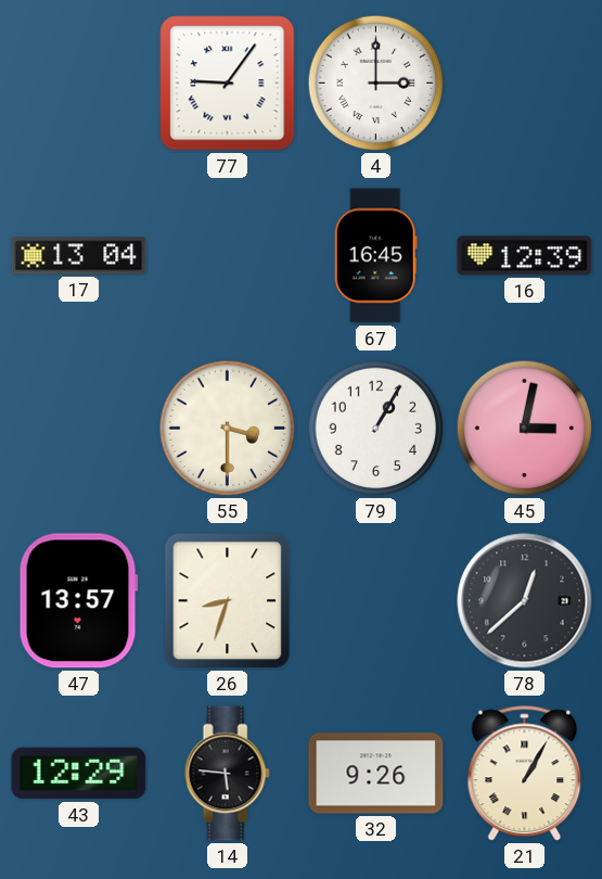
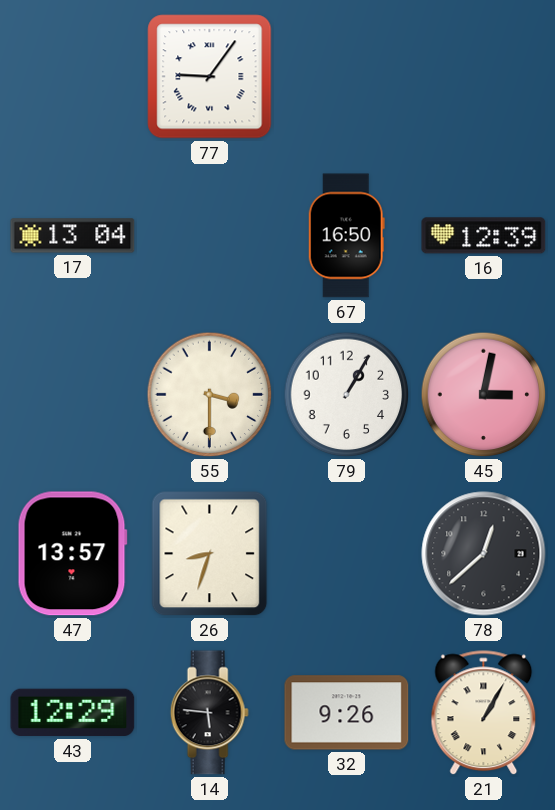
4: 3:00 -> none (376, 84)
67: 16:45 -> 16:50 (346, 236)
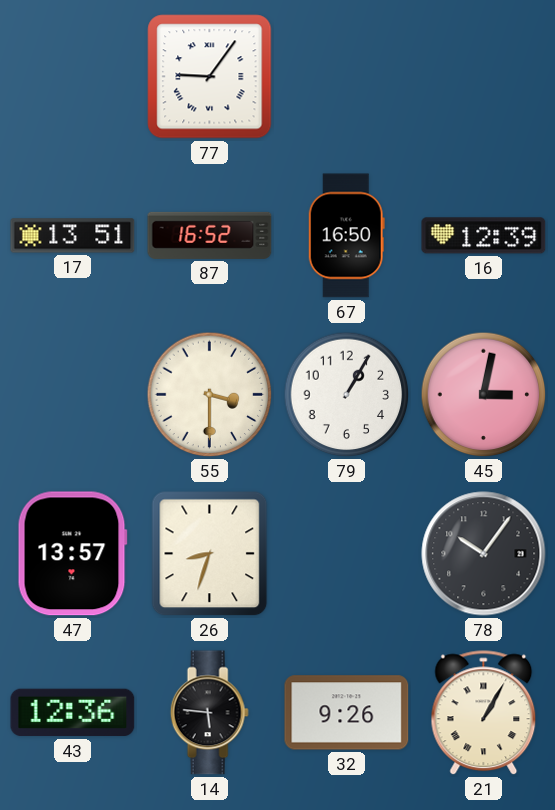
17: 13:04 -> 13:51 (73, 236)
87: none -> 16:52 (210, 235)
78: 12:38 -> 10:06 (484, 554)
43: 12:29 -> 12:36 (73, 713)
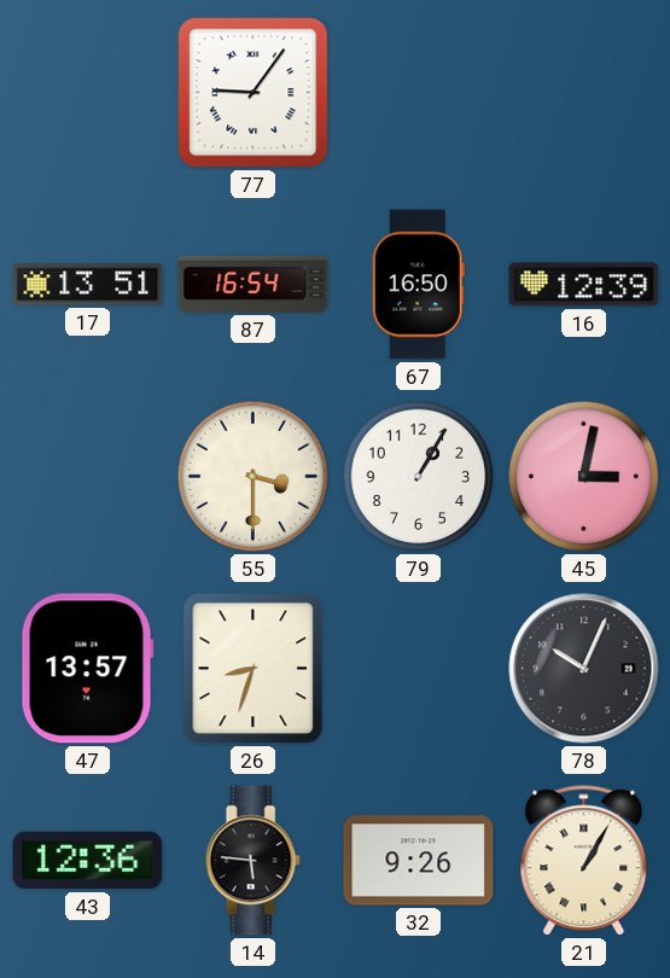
87: 16:52 -> 16:54 (254, 284)
78: 10:06 -> 10:04 (584, 669)
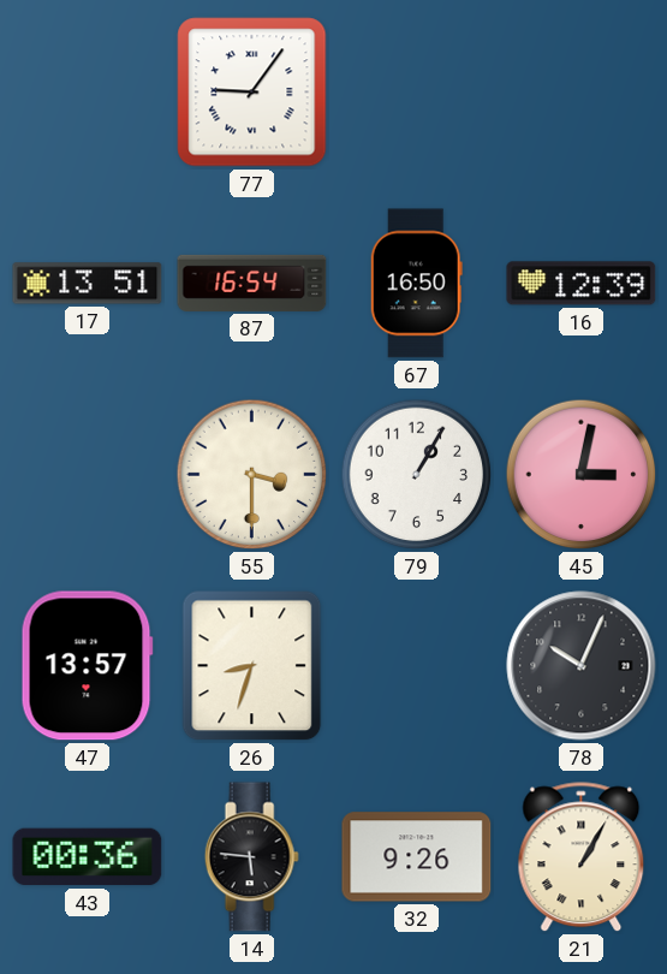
43: 12:36 -> 00:36 (88, 857)
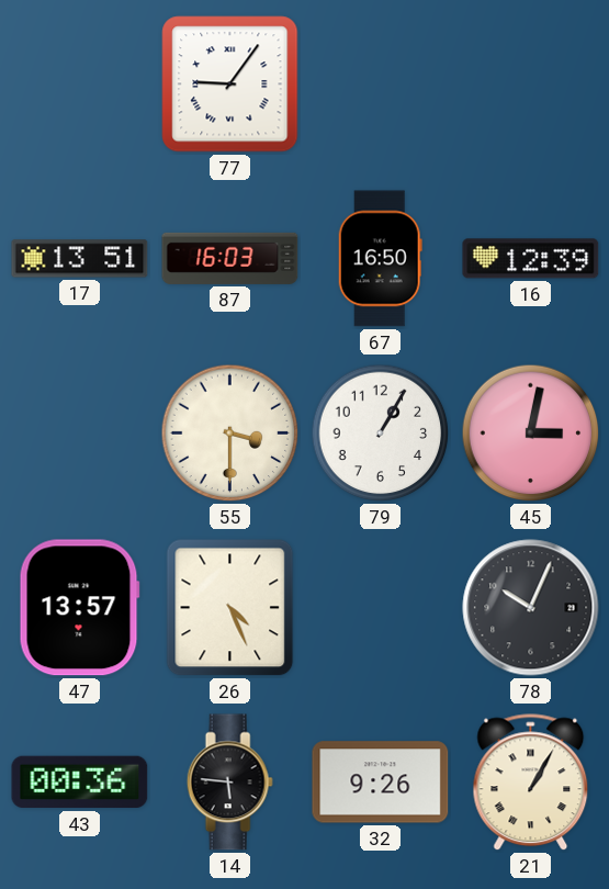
87: 16:54 -> 16:03 (230, 258)
26: 8:33 -> 4:26 (230, 608)
